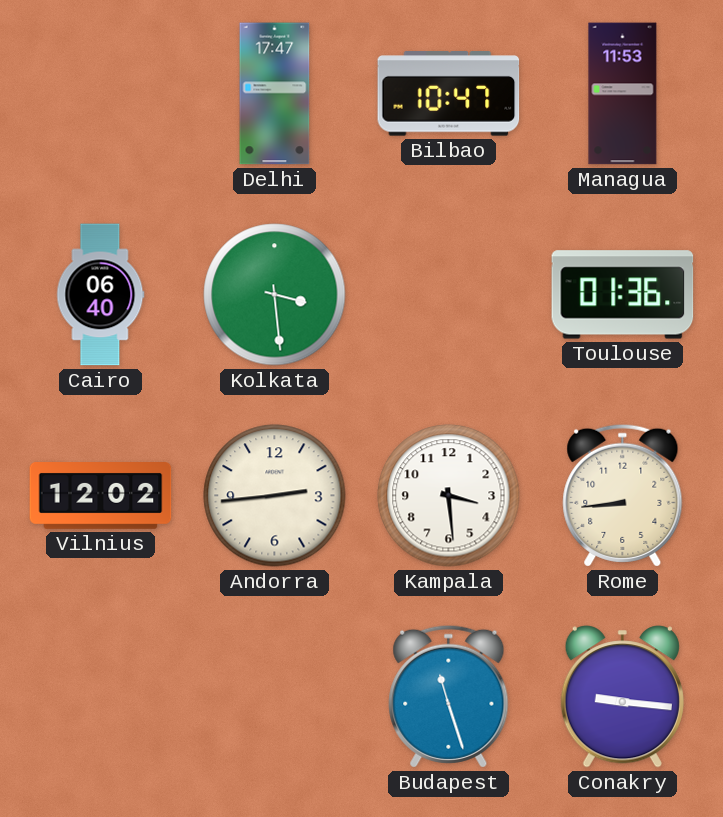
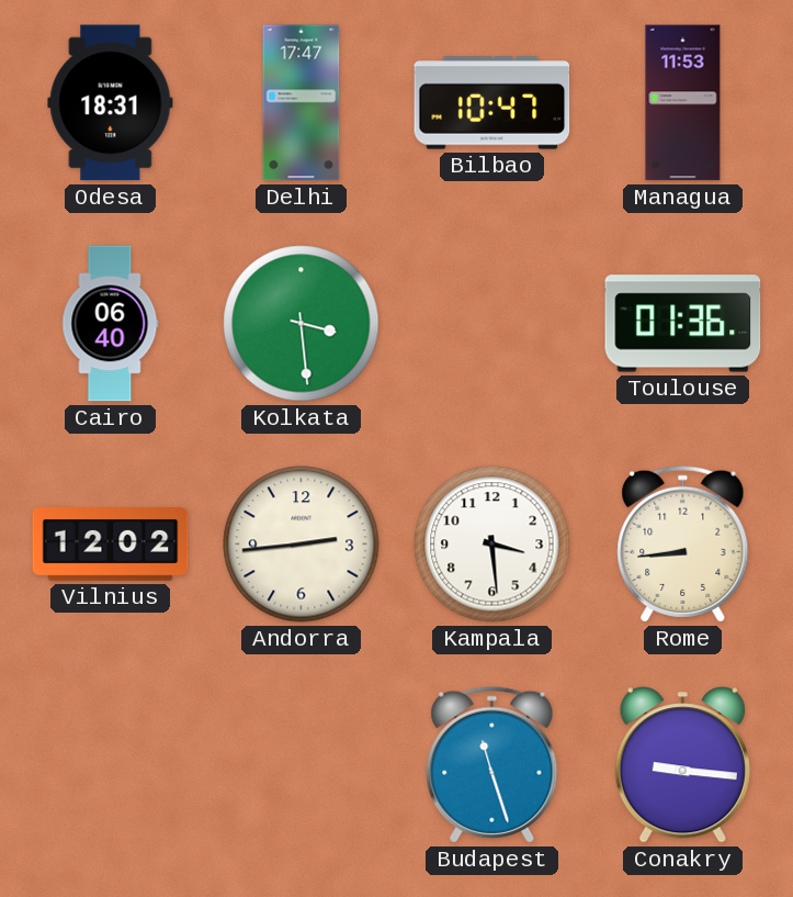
Odesa: none -> 18:31 (111, 103)
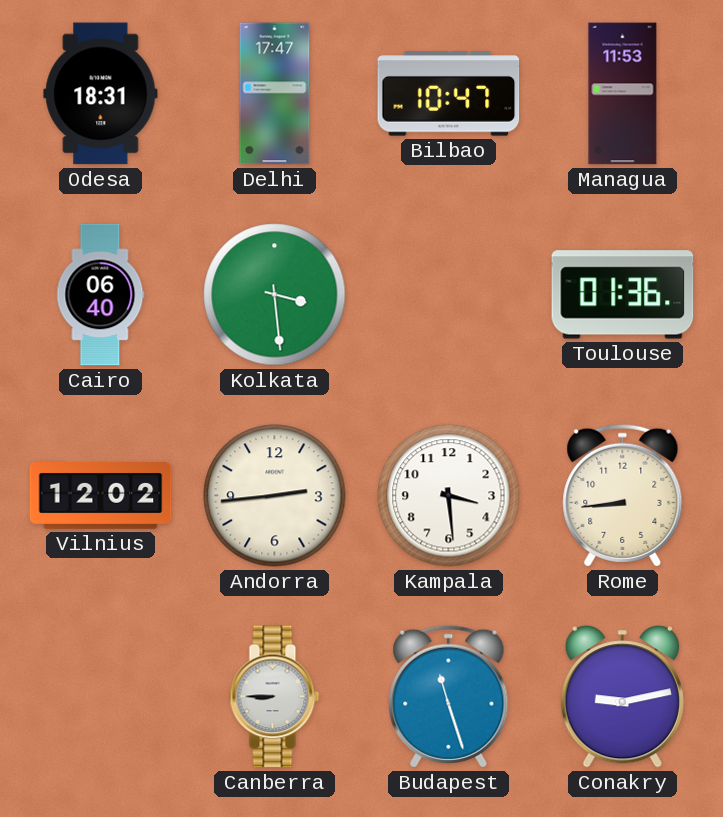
Canberra: none -> 8:45 (275, 697)
Conakry: 9:16 -> 9:13 (622, 697)
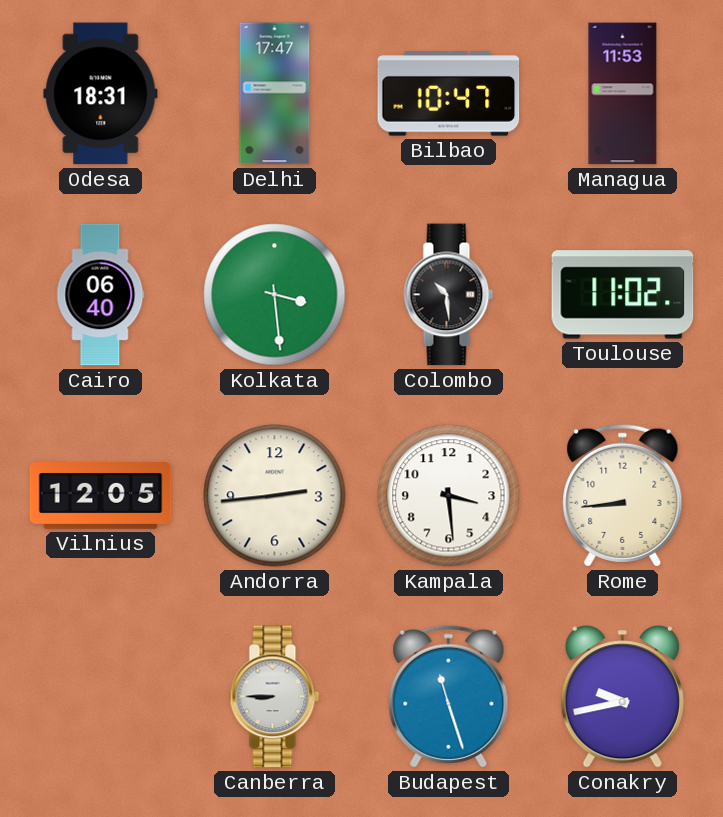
Colombo: none -> 10:29 (449, 295)
Toulouse: 01:36 -> 11:02 (623, 295)
Vilnius: 12:02 -> 12:05 (101, 496)
Conakry: 9:13 -> 9:43 (622, 697)
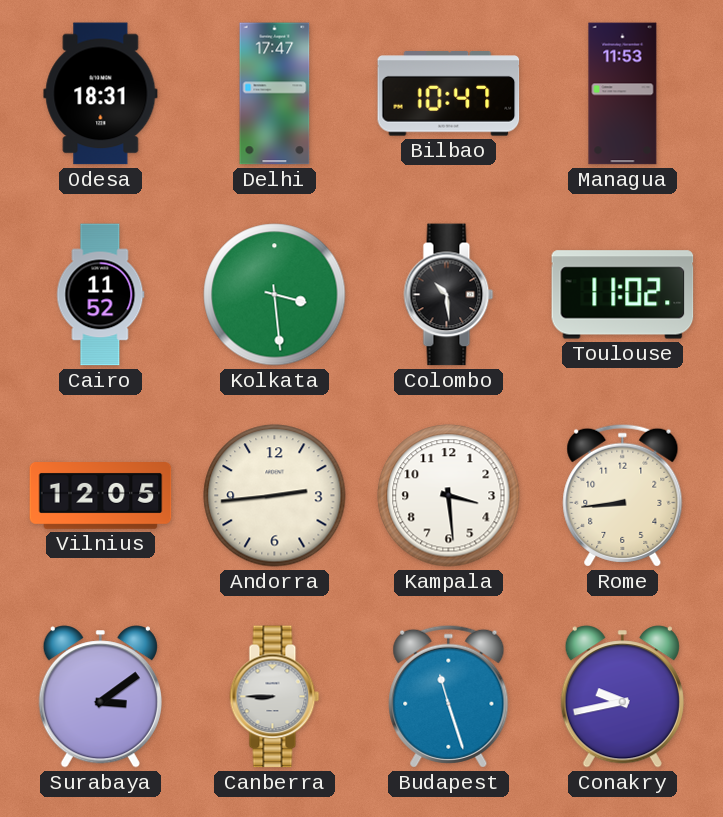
Cairo: 06:40 -> 11:52 (101, 295)
Surabaya: none -> 3:09 (100, 697)
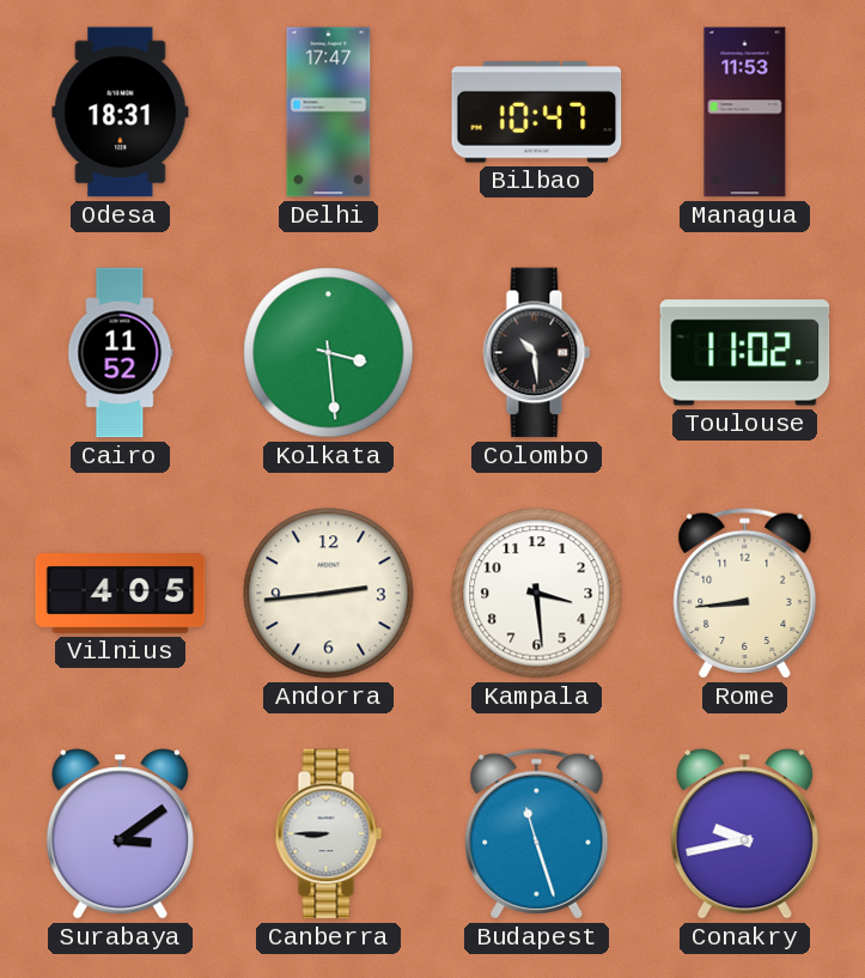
Vilnius: 12:05 -> 4:05 (121, 594)
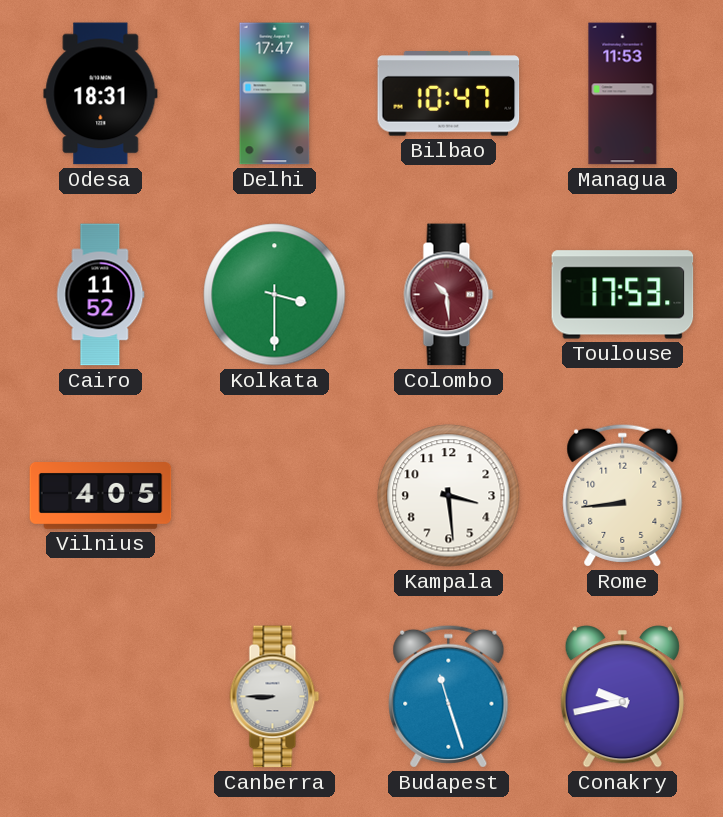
Kolkata: 3:29 -> 3:30 (275, 295)
Colombo dial: black -> burgundy (449, 295)
Toulouse: 11:02 -> 17:53 (623, 295)
Andorra: 2:44 -> none (329, 594)
Surabaya: 3:09 -> none (120, 834)
